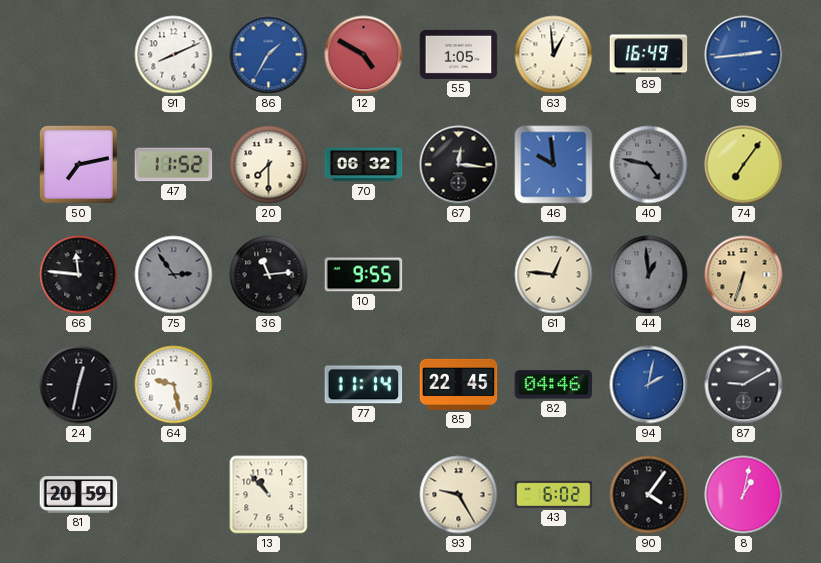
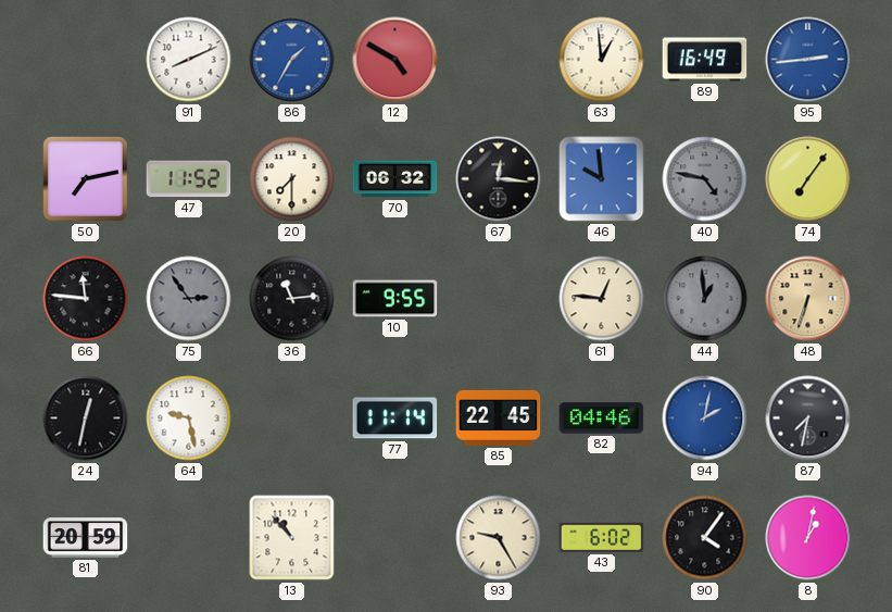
55: 1:05 -> none (459, 54)
87: 9:10 -> 7:32 (808, 419)
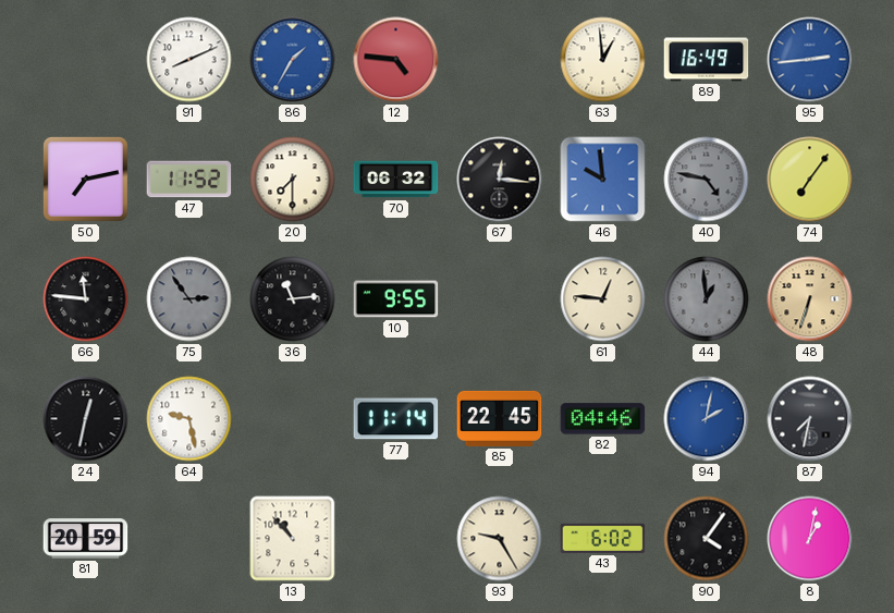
12: 4:50 -> 4:46 (396, 60)
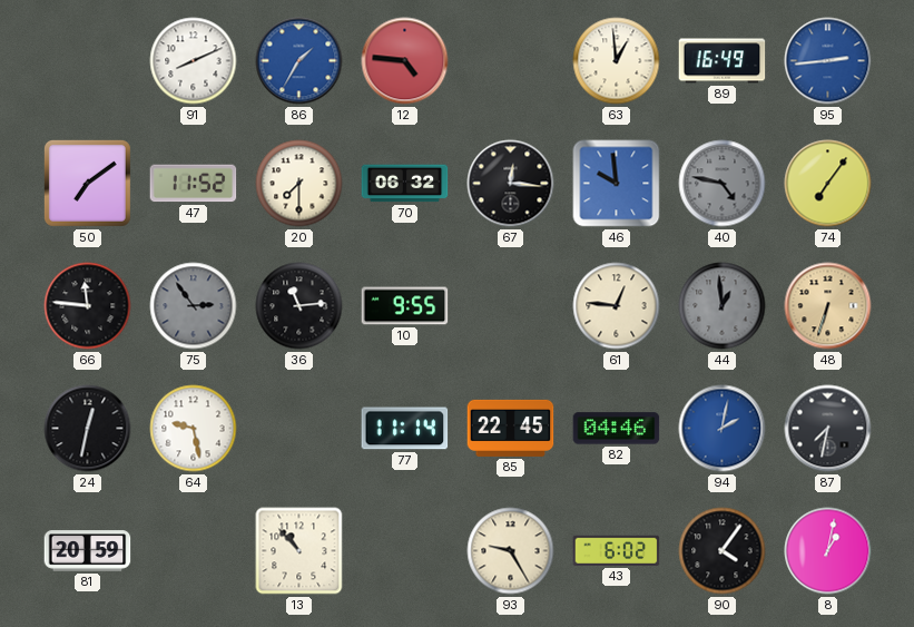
50: 7:13 -> 7:09 (87, 183)
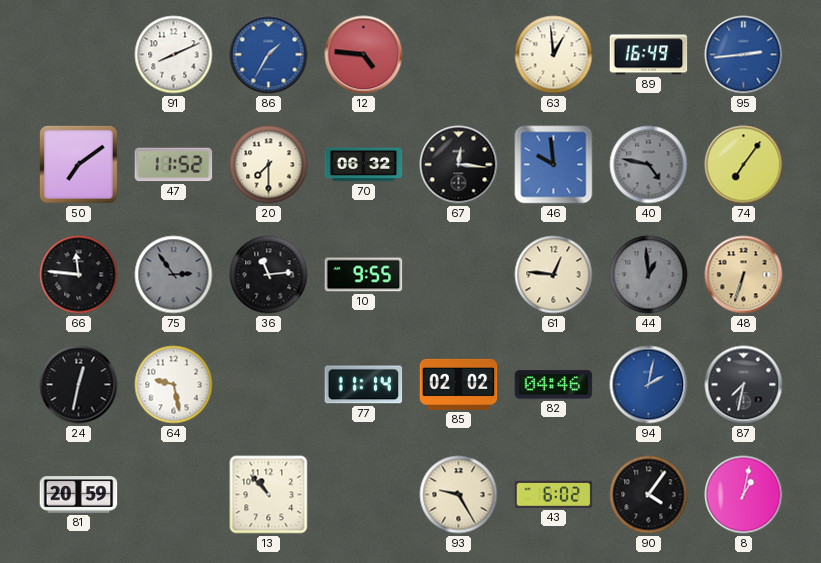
85: 22:45 -> 02:02 (459, 384)
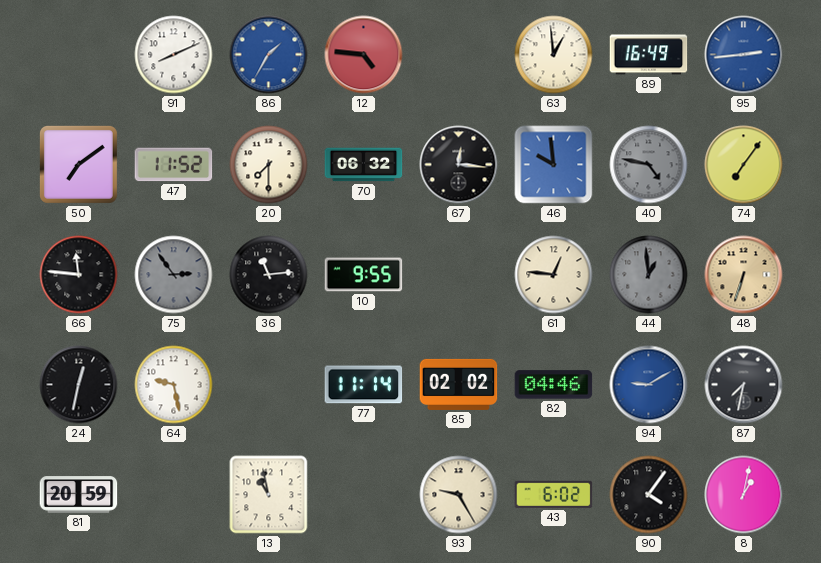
94: 2:02 -> 9:10 (649, 385)
13: 10:53 -> 10:58 (269, 495)
